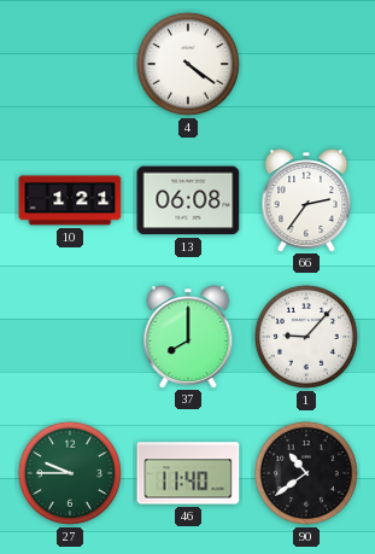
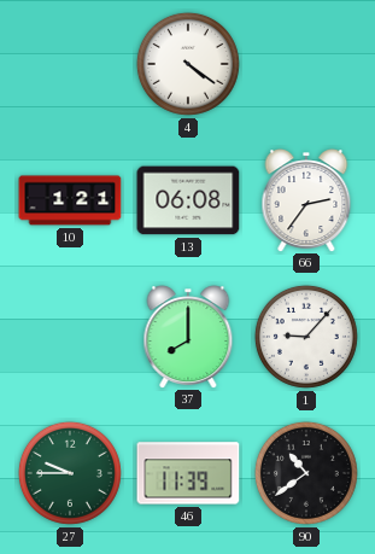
46: 11:40 -> 11:39 (188, 473)
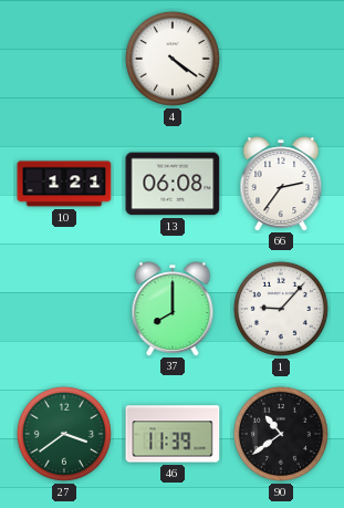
27: 9:45 -> 3:39 (64, 434)
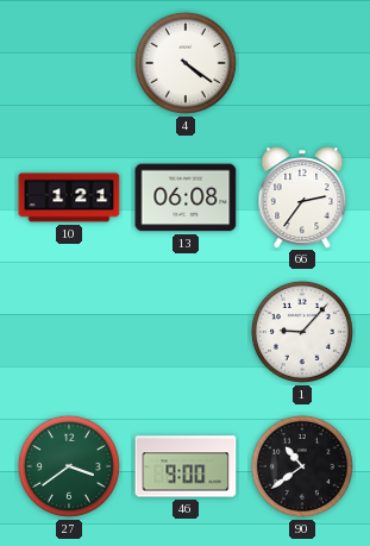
37: 8:00 -> none (173, 309)
46: 11:39 -> 9:00 (186, 466)
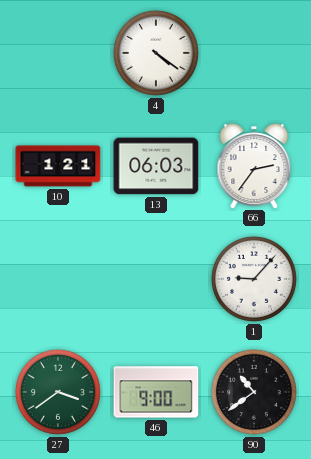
13: 06:08 -> 06:03 (156, 166)
